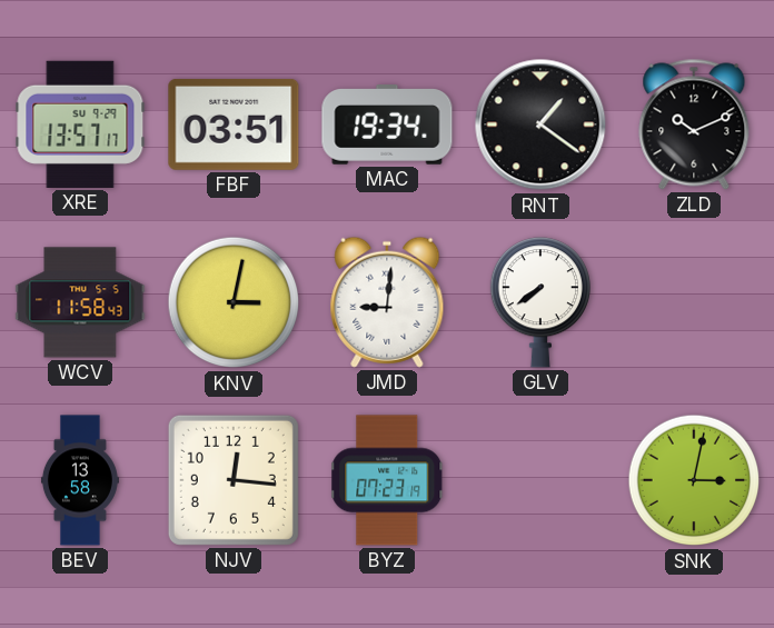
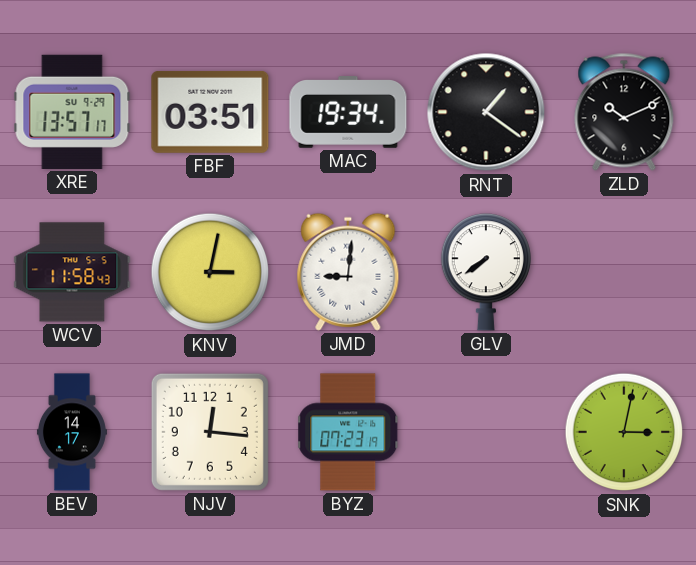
BEV: 13:58 -> 14:17 (72, 432)
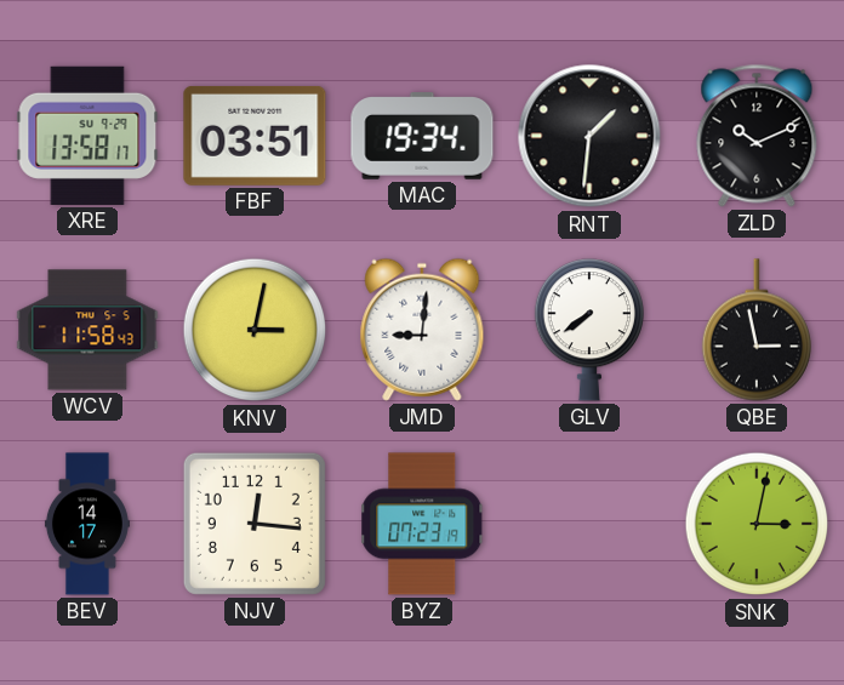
XRE: 13:57 -> 13:58 (87, 136)
RNT: 1:21 -> 1:31 (589, 136)
QBE: none -> 2:58 (755, 330)
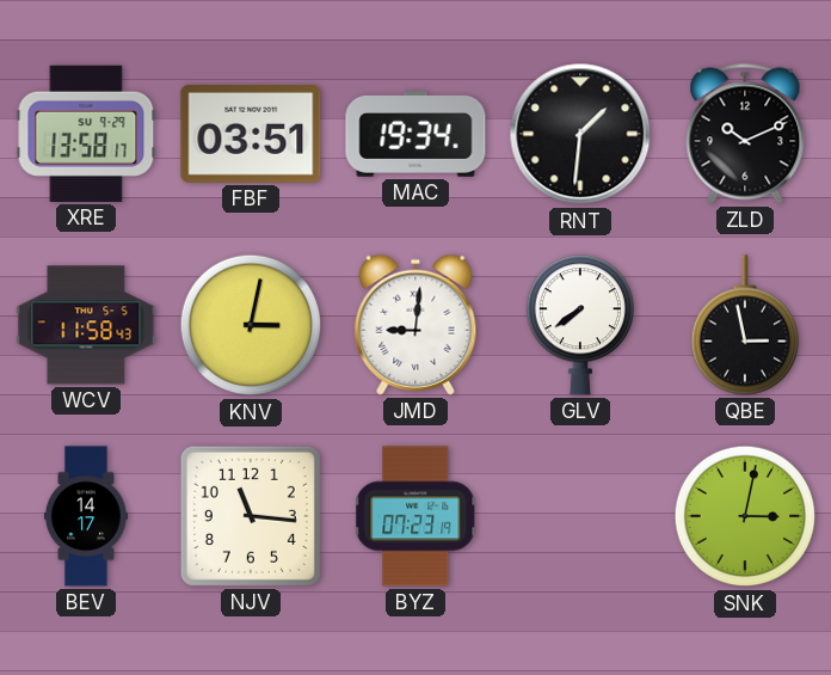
NJV: 12:16 -> 11:16 (251, 516)
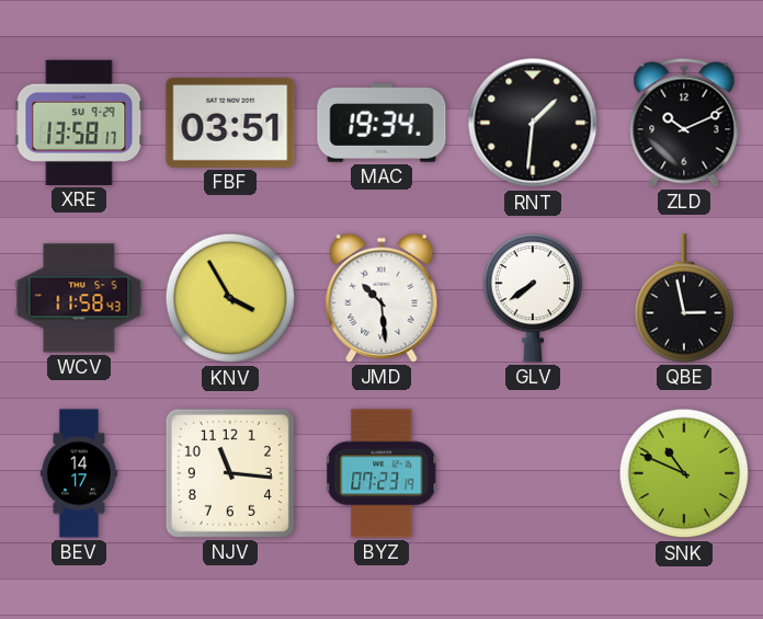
KNV: 3:02 -> 3:55 (230, 298)
JMD: 9:01 -> 10:29 (381, 298)
SNK: 3:02 -> 10:49 (684, 473)
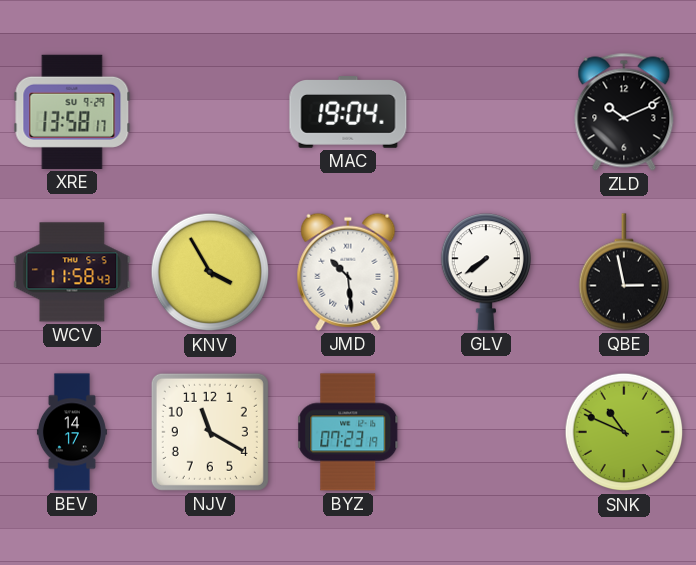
FBF: 03:51 -> none (230, 123)
MAC: 19:34 -> 19:04 (348, 112)
RNT: 1:31 -> none (533, 123)
NJV: 11:16 -> 11:20 (210, 432)
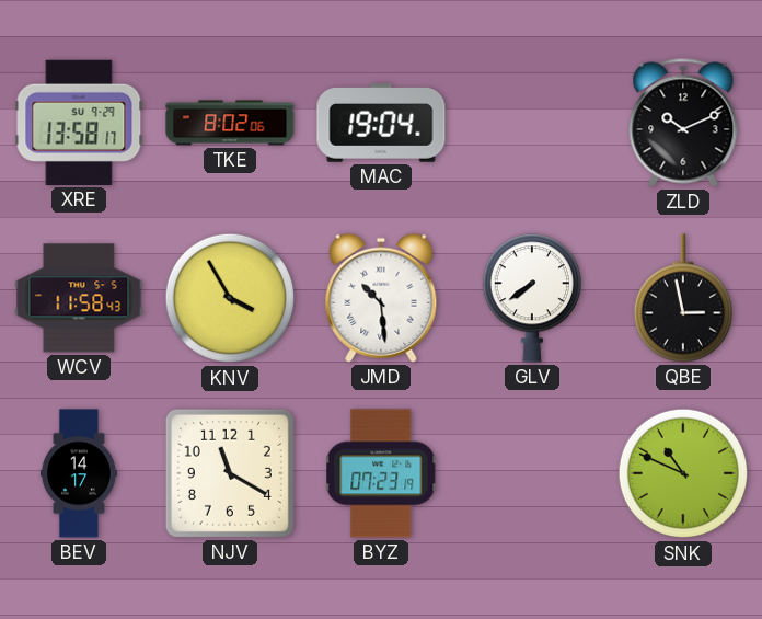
TKE: none -> 8:02 (230, 123)
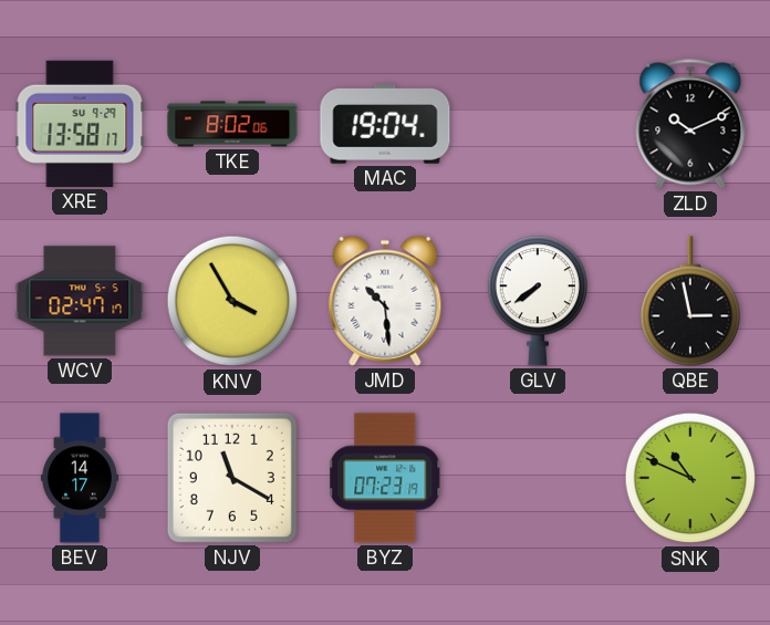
WCV: 11:58 -> 02:47 (80, 301)
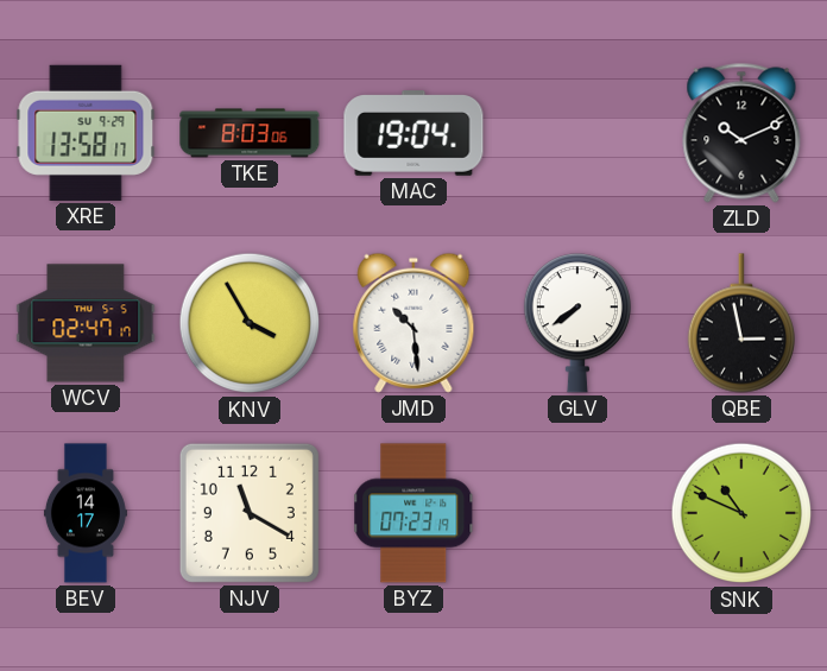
TKE: 8:02 -> 8:03 (250, 133)
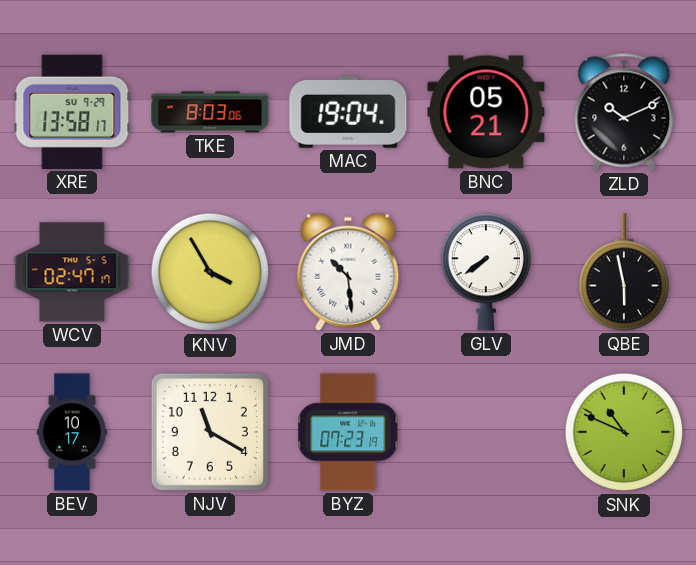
BNC: none -> 05:21 (486, 112)
QBE: 2:58 -> 5:58 (623, 272)
BEV: 14:17 -> 10:17 (72, 432)
